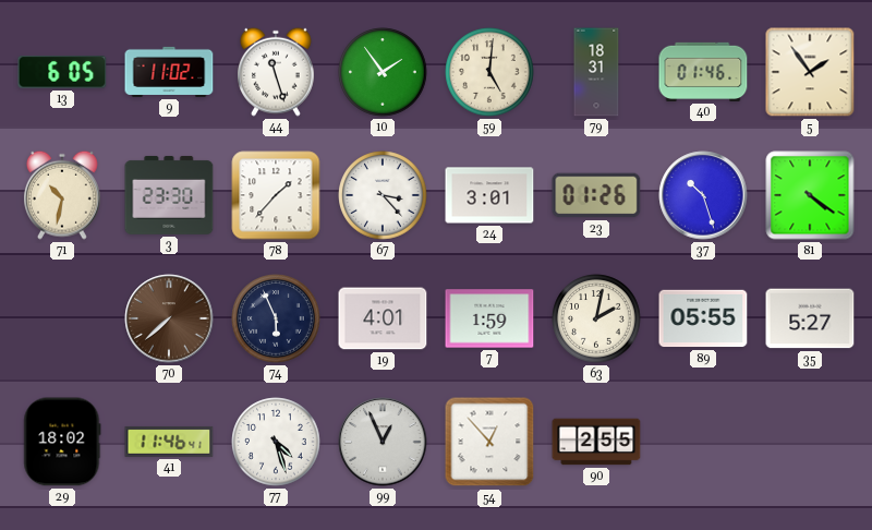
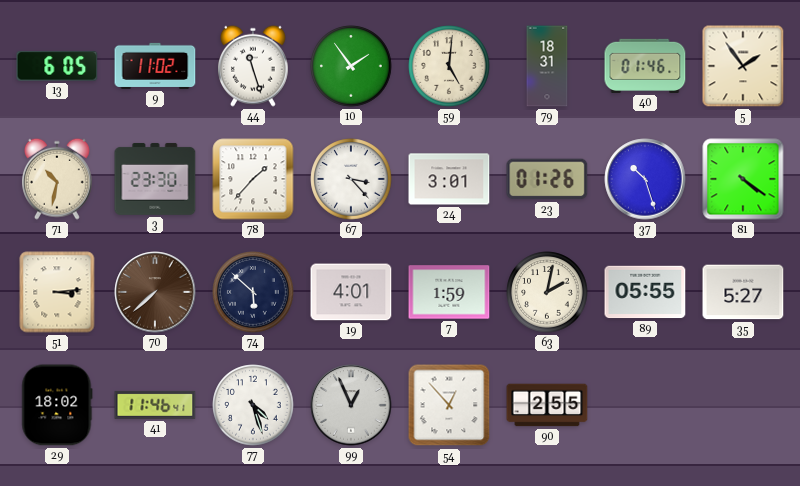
51: none -> 3:14 (57, 292)
74: 5:56 -> 5:52 (253, 292)
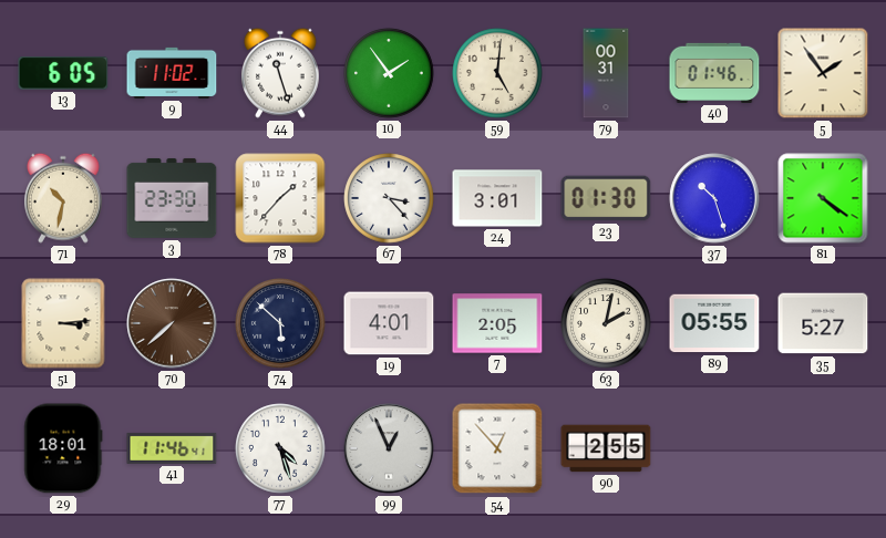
79: 18:31 -> 00:31 (606, 73)
23: 01:26 -> 01:30 (606, 198)
7: 1:59 -> 2:05 (497, 323)
29: 18:02 -> 18:01 (63, 448)
